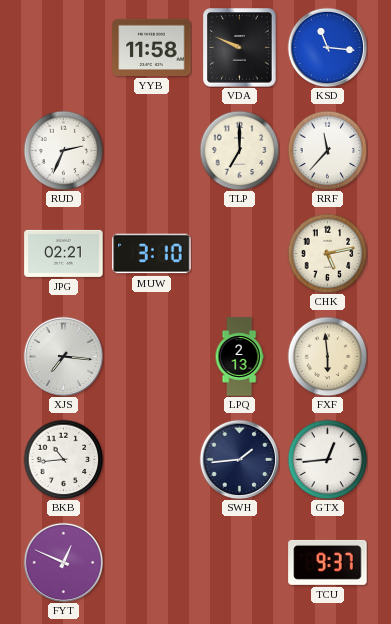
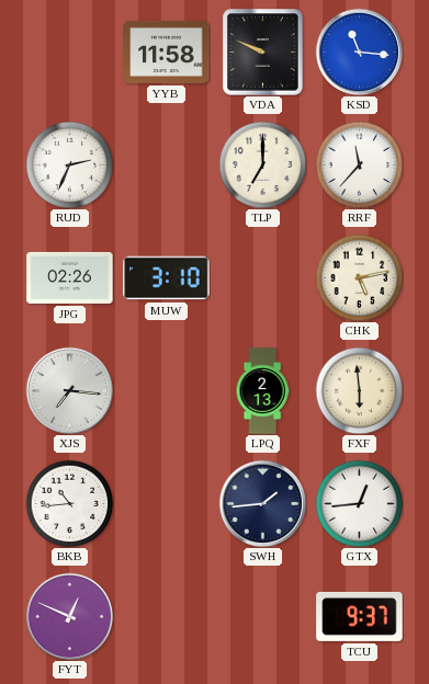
JPG: 02:21 -> 02:26 (70, 277)
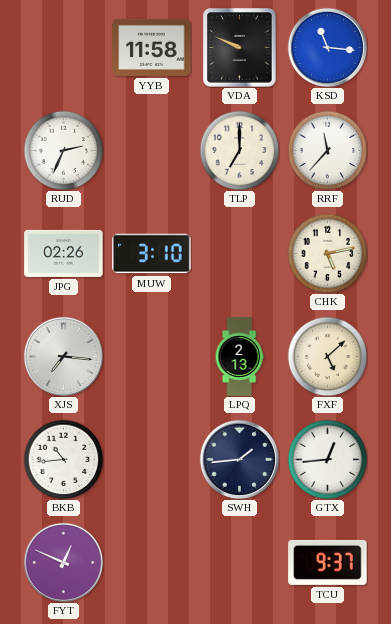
FXF: 5:59 -> 5:08 (327, 356)
